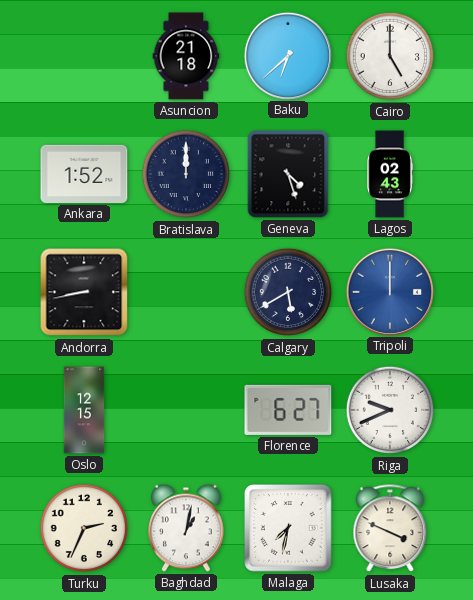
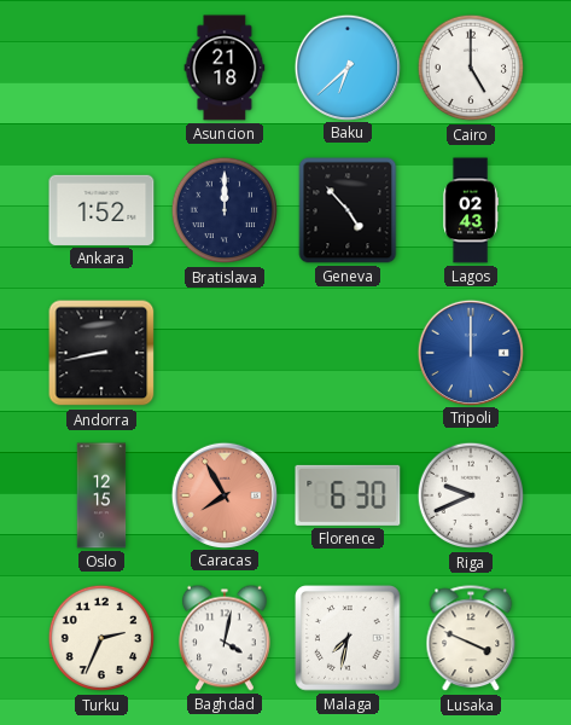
Geneva: 4:27 -> 4:53 (348, 210)
Calgary: 5:40 -> none (288, 292)
Caracas: none -> 7:55 (223, 494)
Florence: 6:27 -> 6:30 (348, 495)
Baghdad: 1:02 -> 4:02 (226, 638)
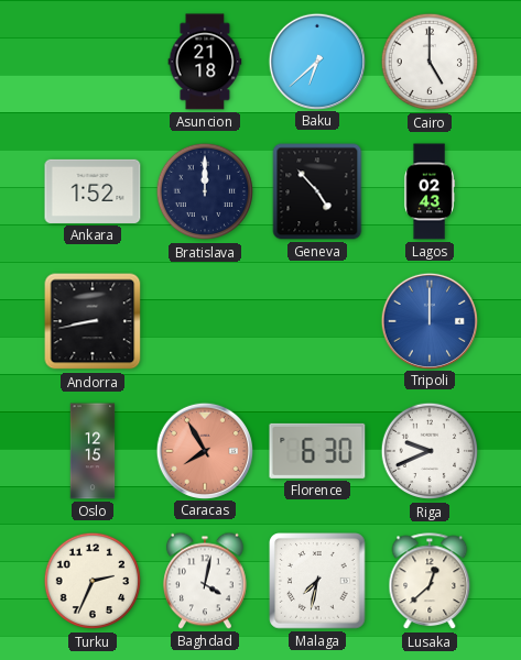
Lusaka: 3:49 -> 12:38 (430, 582)
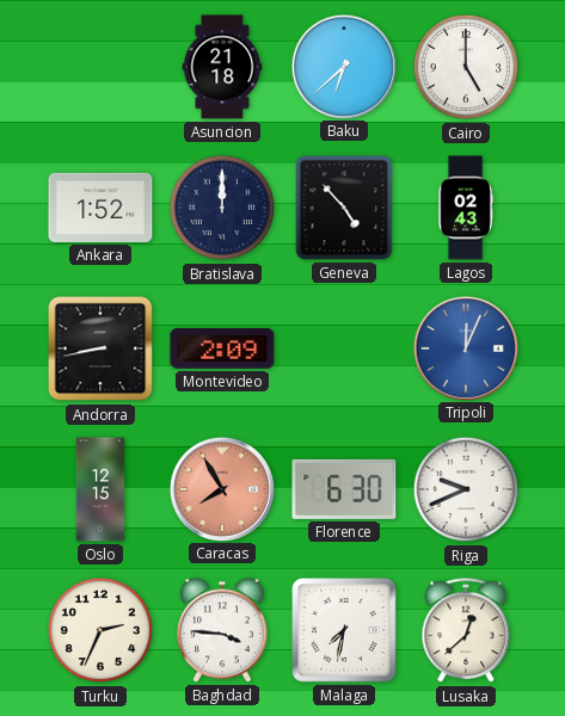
Montevideo: none -> 2:09 (222, 348)
Tripoli: 12:00 -> 12:04 (465, 347)
Baghdad: 4:02 -> 3:46 (223, 630)
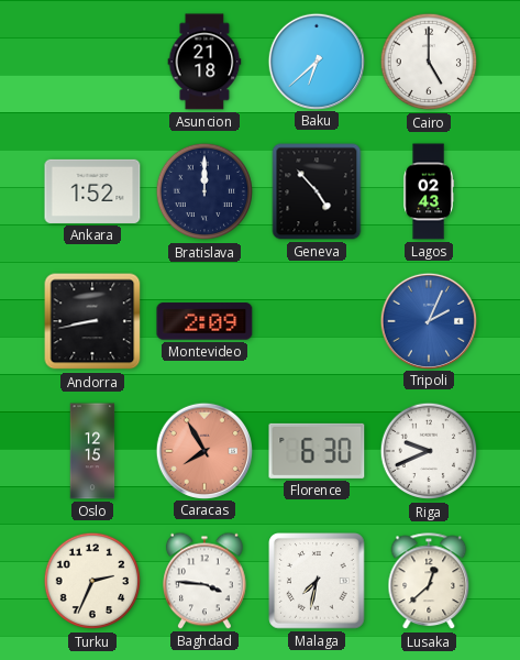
Tripoli: 12:04 -> 2:04 (428, 320)
